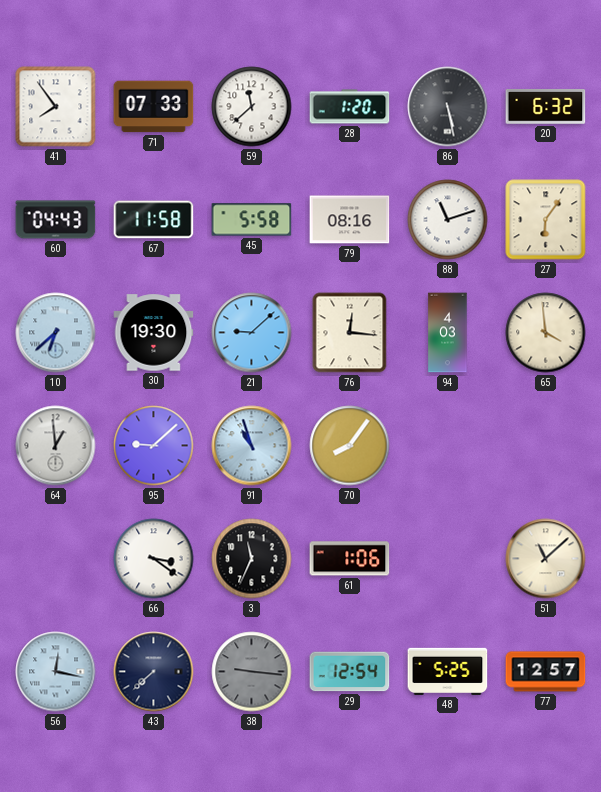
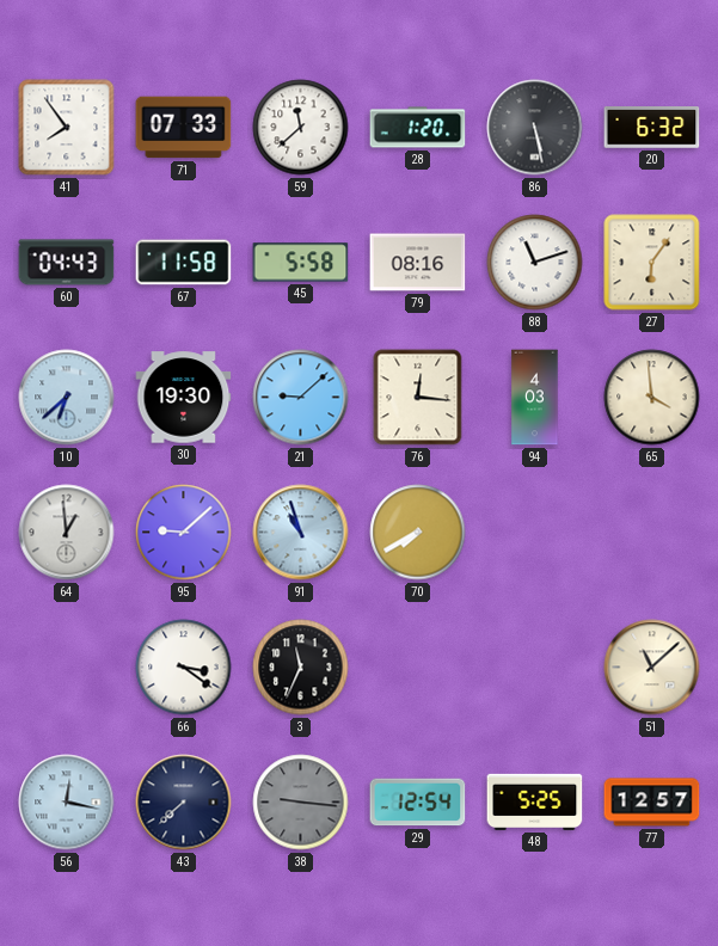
70: 8:06 -> 7:40 (418, 533)
61: 1:06 -> none (350, 559)
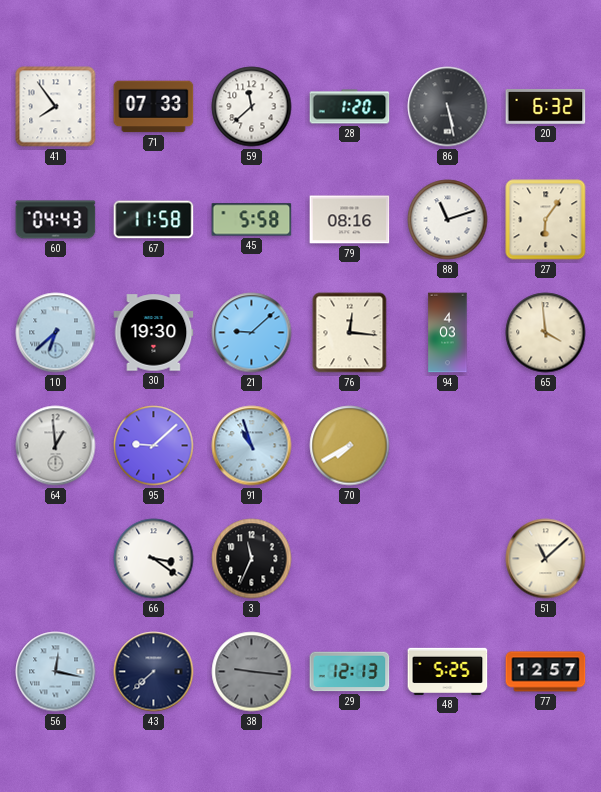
29: 12:54 -> 12:13 (350, 672)
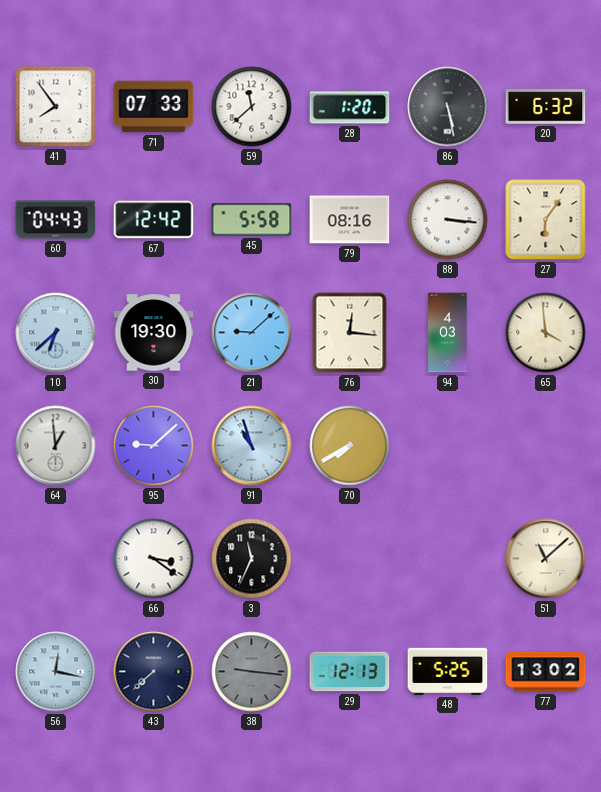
67: 11:58 -> 12:42 (154, 220)
88: 11:12 -> 3:16 (448, 220)
77: 12:57 -> 13:02 (546, 672)
